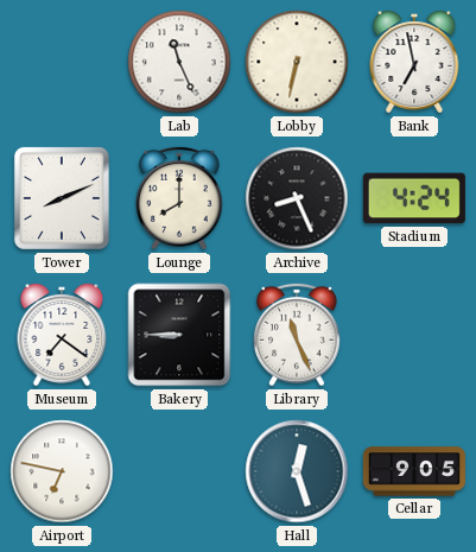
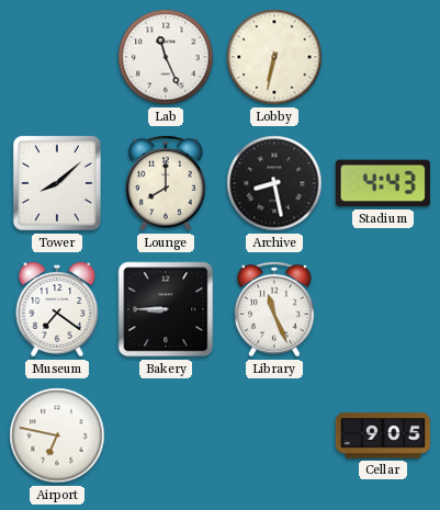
Bank: 6:58 -> none (414, 62)
Tower: 8:11 -> 8:08 (57, 183)
Archive: 8:26 -> 8:28 (274, 183)
Stadium: 4:24 -> 4:43 (383, 183)
Hall: 12:27 -> none (297, 471)
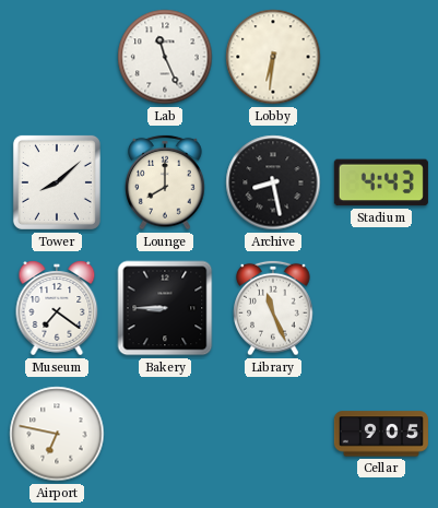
Lobby: 6:32 -> 6:31 (273, 57)
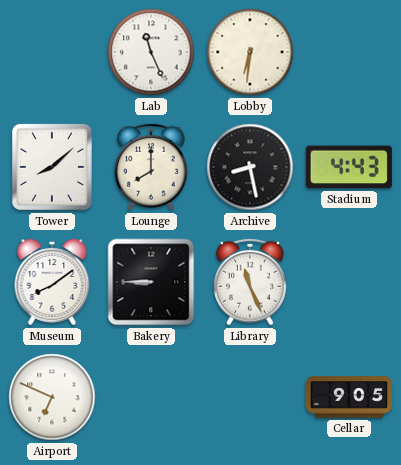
Museum: 7:21 -> 8:09 (52, 282)
Airport: 6:47 -> 6:49 (52, 397)
